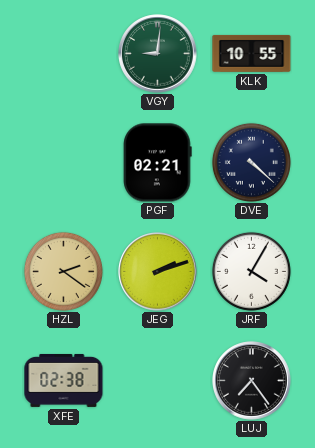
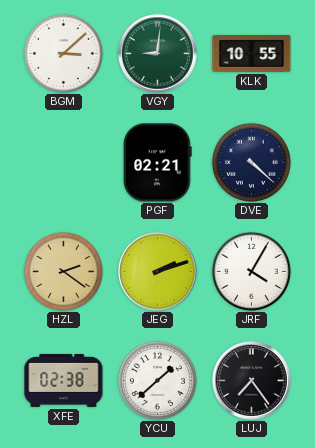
BGM: none -> 3:08 (63, 53)
YCU: none -> 1:38 (157, 380)
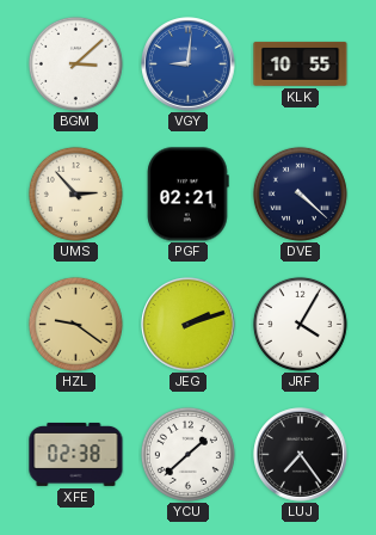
VGY dial: green -> blue (189, 64)
UMS: none -> 2:53 (75, 193)
HZL: 2:21 -> 9:21 (75, 324)
